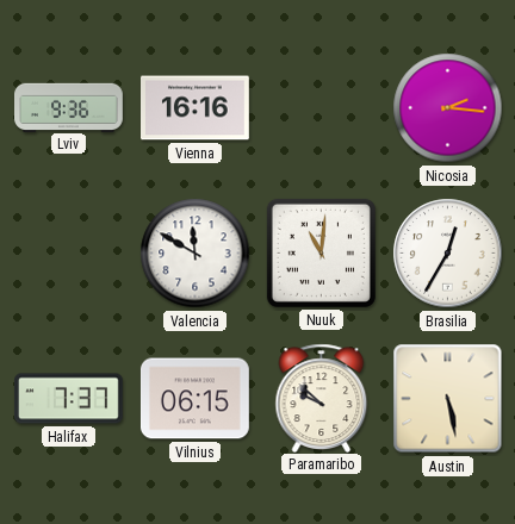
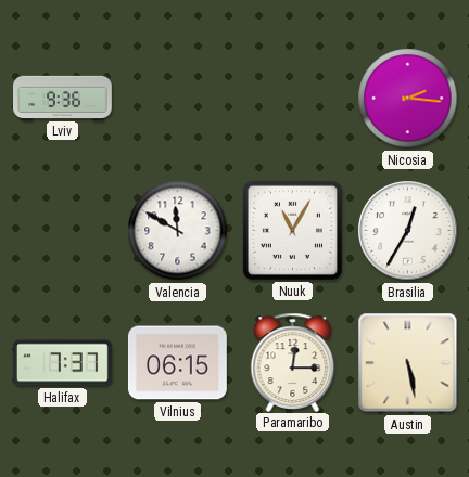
Vienna: 16:16 -> none (196, 108)
Nuuk: 11:01 -> 11:05 (292, 230)
Paramaribo: 9:52 -> 12:15 (293, 362)
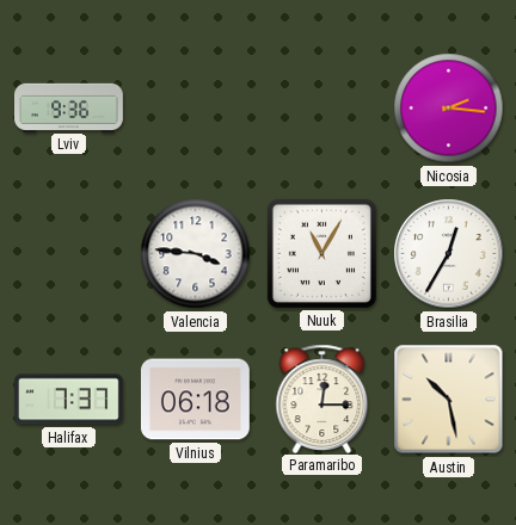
Valencia: 11:50 -> 3:46 (196, 254)
Vilnius: 06:15 -> 06:18 (196, 400)
Austin: 5:28 -> 10:28 (449, 400)
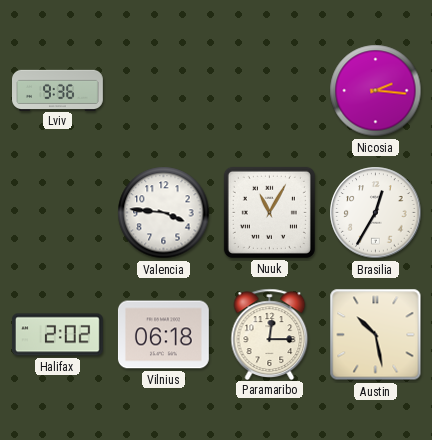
Halifax: 7:37 -> 2:02 (58, 335)
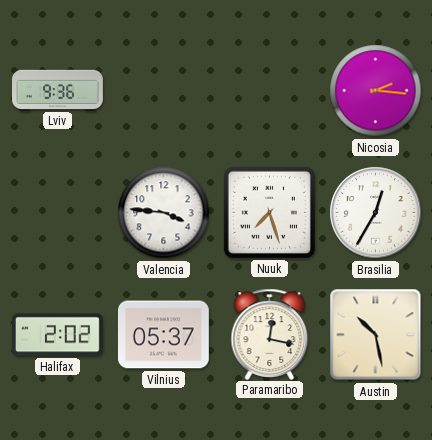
Nuuk: 11:05 -> 7:27 (269, 212)
Vilnius: 06:18 -> 05:37 (164, 335)
Paramaribo: 12:15 -> 12:17 (270, 334)
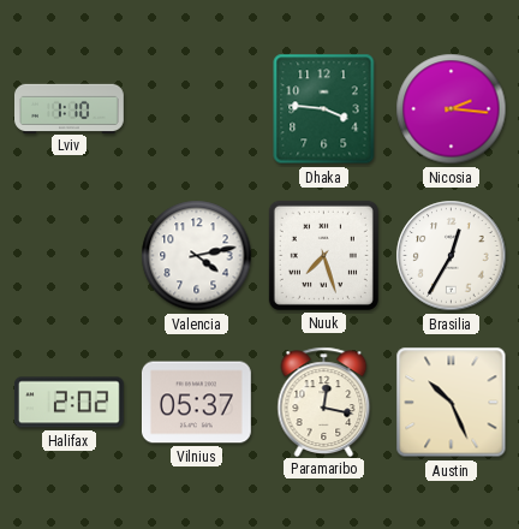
Lviv: 9:36 -> 1:10 (70, 108)
Dhaka: none -> 3:46 (324, 109)
Valencia: 3:46 -> 4:13 (197, 256)
Austin: 10:28 -> 10:26 (452, 403)
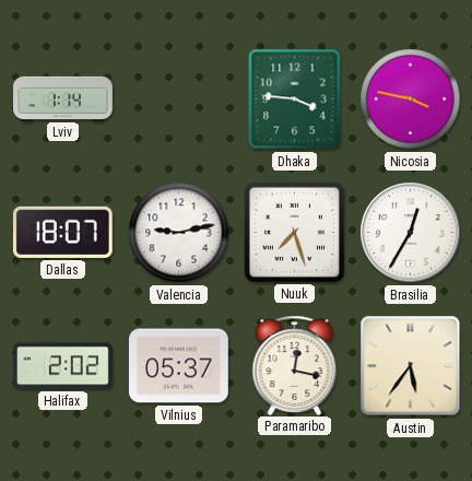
Lviv: 1:10 -> 1:14 (63, 98)
Nicosia: 2:16 -> 3:47 (411, 99)
Dallas: none -> 18:07 (62, 232)
Valencia: 4:13 -> 9:13 (179, 233)
Austin: 10:26 -> 5:36 (411, 366)
